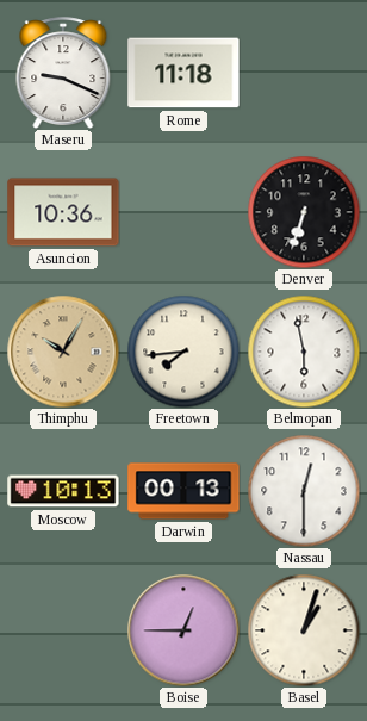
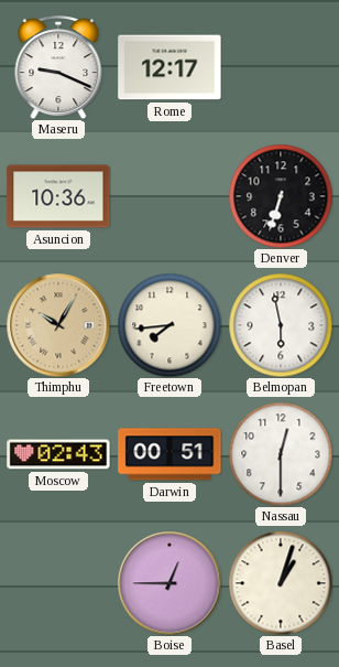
Rome: 11:18 -> 12:17 (169, 67)
Moscow: 10:13 -> 02:43 (58, 454)
Darwin: 00:13 -> 00:51 (169, 454)
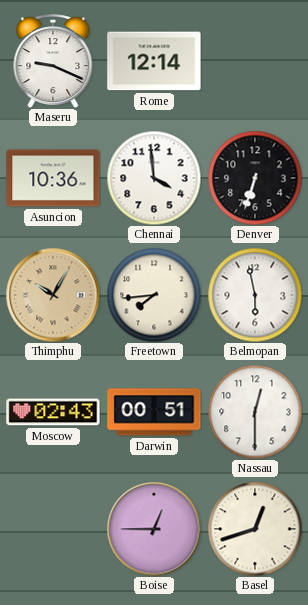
Rome: 12:17 -> 12:14 (154, 61)
Chennai: none -> 3:59 (154, 178)
Basel: 1:03 -> 12:42 (255, 529)
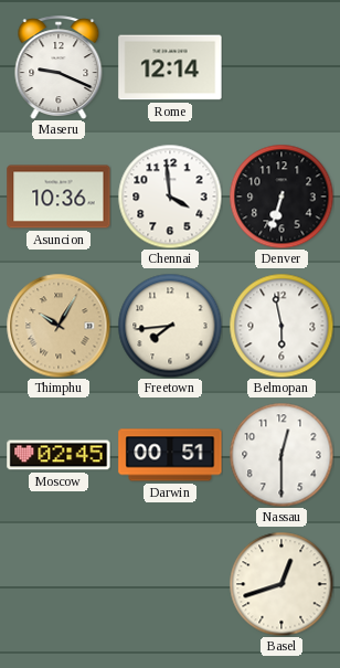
Moscow: 02:43 -> 02:45 (59, 455)
Boise: 12:45 -> none (154, 529)
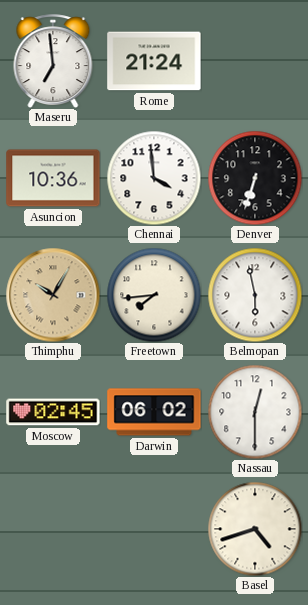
Maseru: 9:19 -> 6:59 (53, 61)
Rome: 12:14 -> 21:24 (154, 61)
Darwin: 00:51 -> 06:02 (154, 412)
Basel: 12:42 -> 4:42 (255, 529)
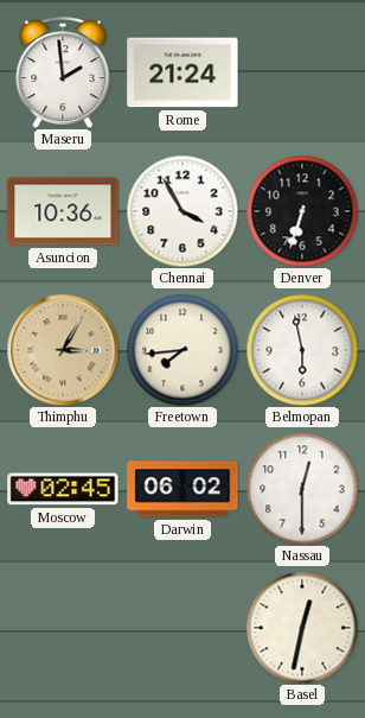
Maseru: 6:59 -> 1:59 (63, 72)
Chennai: 3:59 -> 3:55 (182, 211)
Thimphu: 10:05 -> 3:05 (63, 350)
Basel: 4:42 -> 12:32 (302, 628)
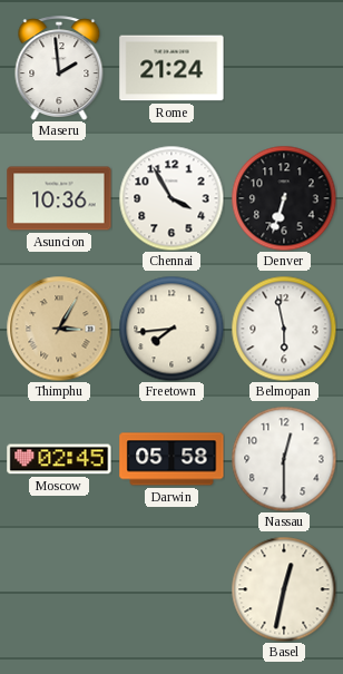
Darwin: 06:02 -> 05:58 (171, 459)
